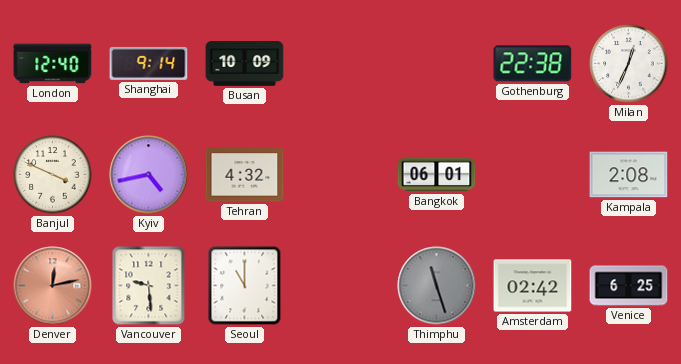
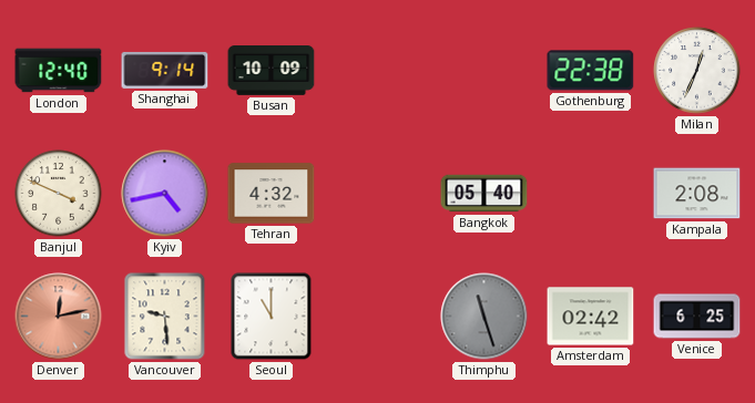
Bangkok: 06:01 -> 05:40 (484, 194)
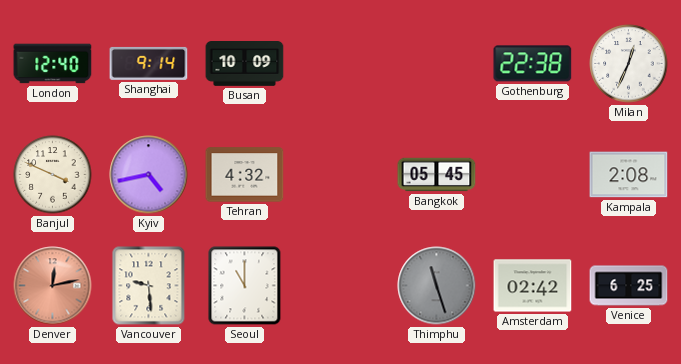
Bangkok: 05:40 -> 05:45 (437, 175)
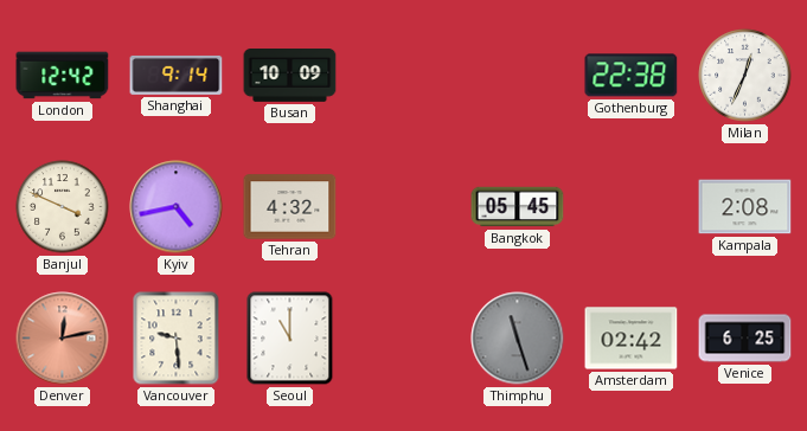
London: 12:40 -> 12:42 (63, 76)
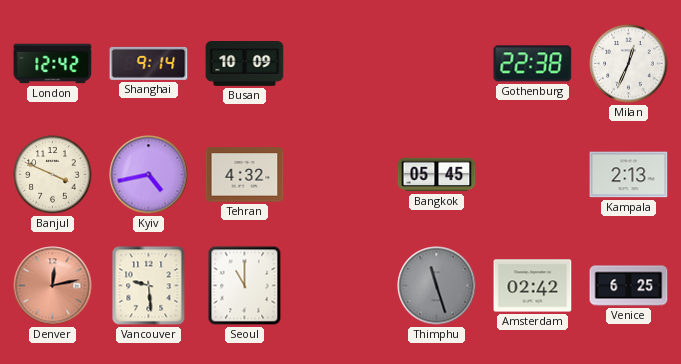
Kampala: 2:08 -> 2:13 (629, 175)
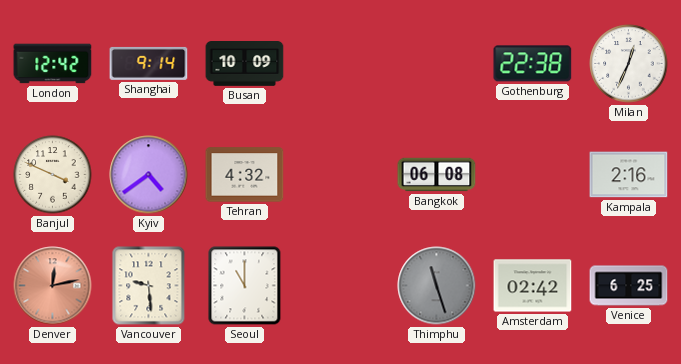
Kyiv: 4:43 -> 4:39 (149, 175)
Bangkok: 05:45 -> 06:08 (437, 175)
Kampala: 2:13 -> 2:16 (629, 175)
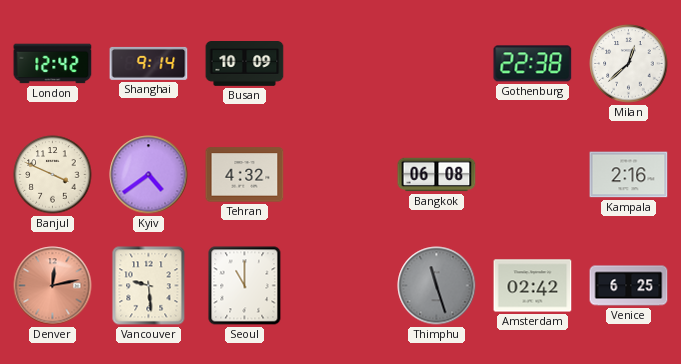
Milan: 12:34 -> 12:38 (629, 64)
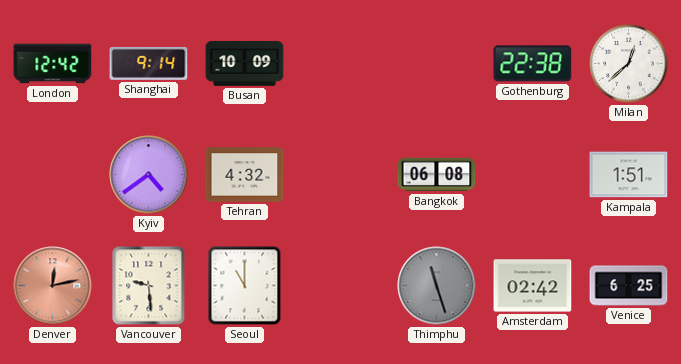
Banjul: 3:49 -> none (53, 175)
Kampala: 2:16 -> 1:51 (629, 175)
